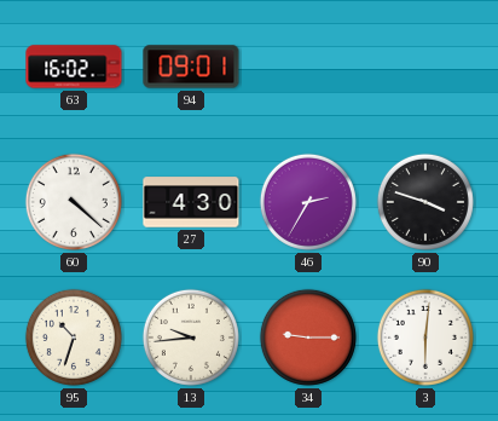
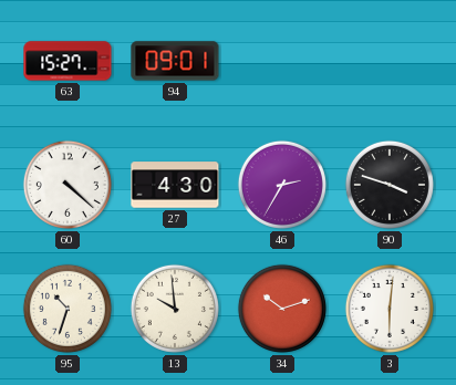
63: 16:02 -> 15:27 (68, 61)
13: 9:44 -> 9:59 (175, 309)
34: 9:15 -> 10:12 (282, 309)
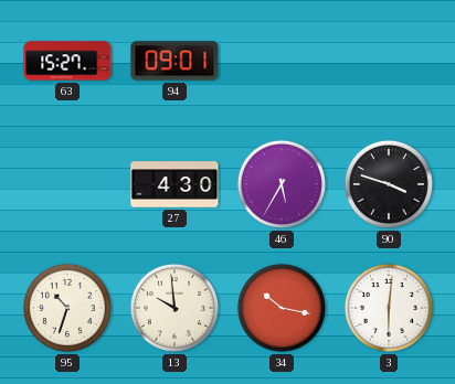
60: 4:22 -> none (68, 185)
46: 2:35 -> 5:35 (282, 184)
34: 10:12 -> 10:17 (282, 308)
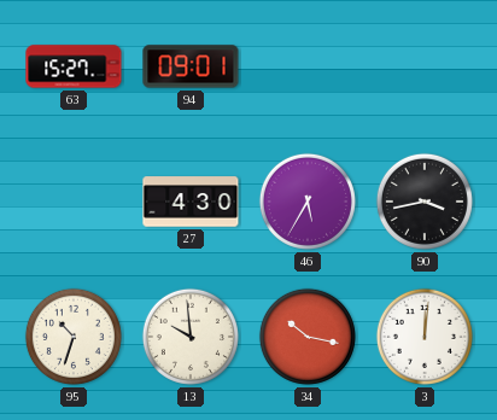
90: 3:48 -> 3:43 (425, 202)
3: 6:01 -> 12:01 (425, 337)
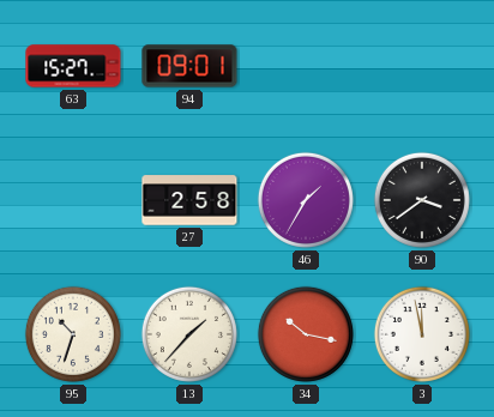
27: 4:30 -> 2:58 (189, 200)
46: 5:35 -> 1:35 (306, 200)
90: 3:43 -> 3:39 (422, 200)
13: 9:59 -> 1:37 (189, 334)
3: 12:01 -> 11:58 (422, 334)
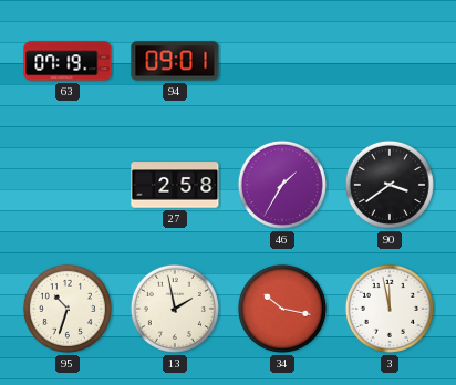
63: 15:27 -> 07:19 (68, 61)
13: 1:37 -> 1:58 (175, 309)
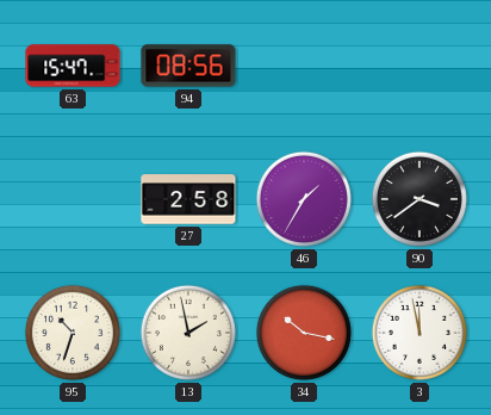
63: 07:19 -> 15:47 (73, 66)
94: 09:01 -> 08:56 (188, 66)
